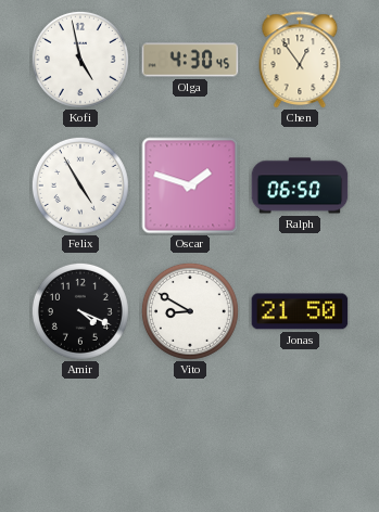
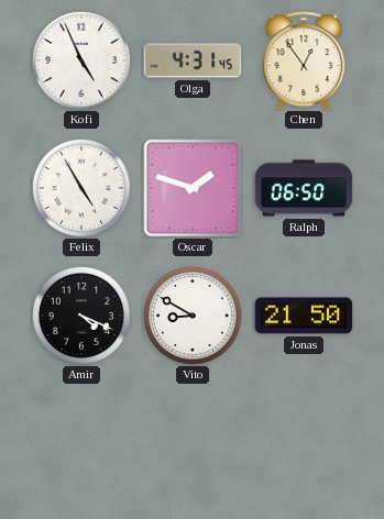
Kofi: 4:58 -> 4:56 (81, 60)
Olga: 4:30 -> 4:31 (193, 60)
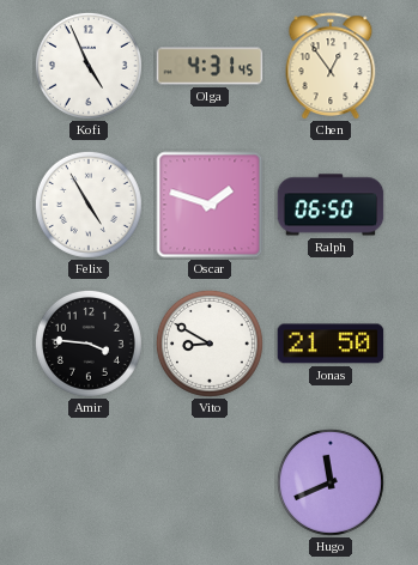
Amir: 4:19 -> 3:46 (89, 344)
Hugo: none -> 11:41 (331, 482)
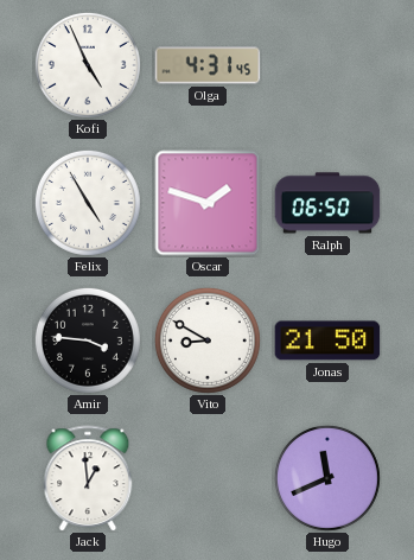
Chen: 12:54 -> none (331, 66)
Jack: none -> 12:59 (88, 478)
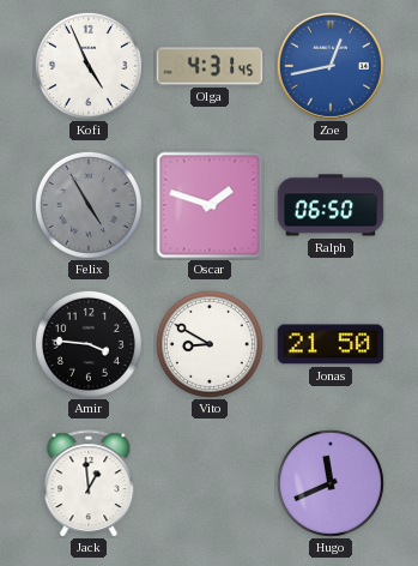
Zoe: none -> 12:43 (331, 66)
Felix dial: white -> grey (89, 205)
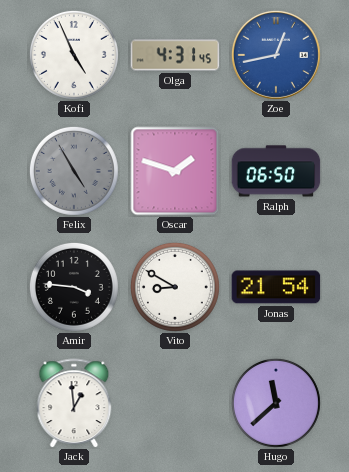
Jonas: 21:50 -> 21:54 (276, 287)
Hugo: 11:41 -> 11:38 (276, 403)
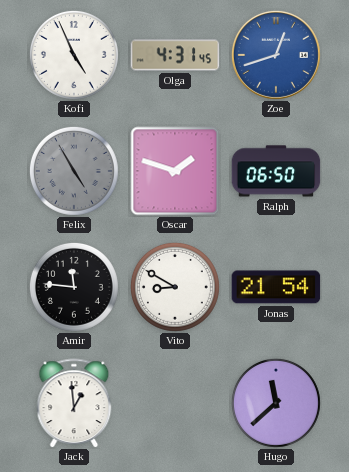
Zoe: 12:43 -> 12:42 (276, 55)
Amir: 3:46 -> 11:46 (74, 287)
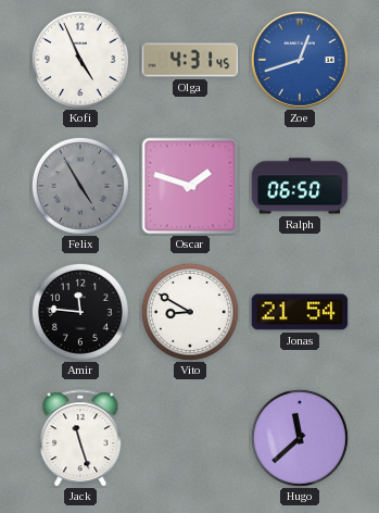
Jack: 12:59 -> 11:27 (80, 438)
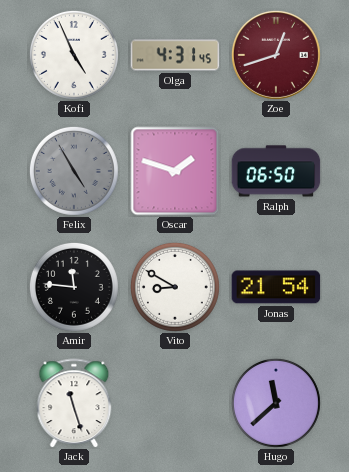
Zoe dial: blue -> burgundy (276, 55)
